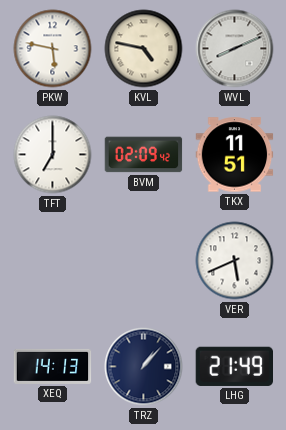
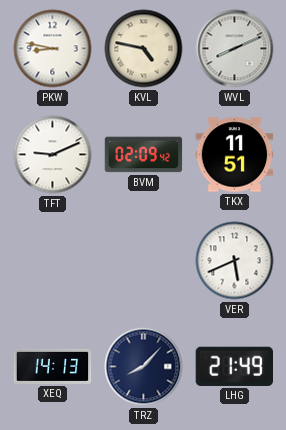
PKW: 5:47 -> 8:47 (53, 49)
TFT: 7:00 -> 9:11 (53, 155)
TRZ: 1:07 -> 8:07 (144, 367)
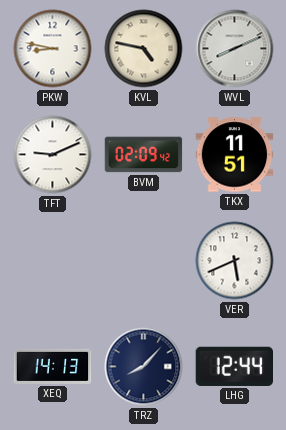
LHG: 21:49 -> 12:44 (235, 366)
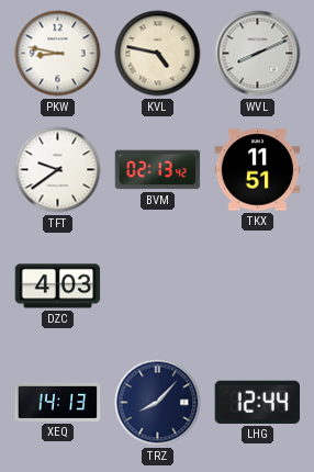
TFT: 9:11 -> 9:39 (58, 170)
BVM: 02:09 -> 02:13 (158, 170)
DZC: none -> 4:03 (58, 286)
VER: 5:41 -> none (235, 261)
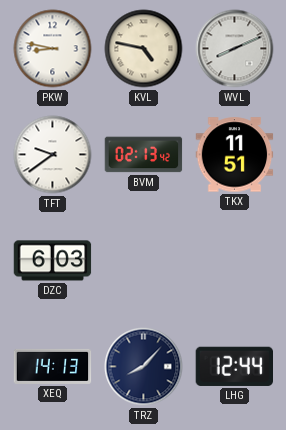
DZC: 4:03 -> 6:03 (53, 261)
